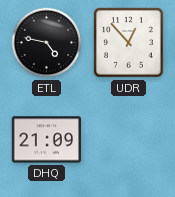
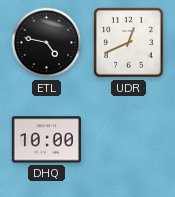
UDR: 12:53 -> 12:41 (129, 43)
DHQ: 21:09 -> 10:00 (46, 140)
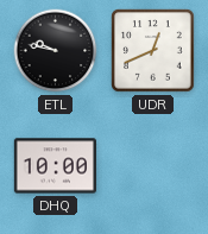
ETL: 4:47 -> 9:47 (56, 51)
